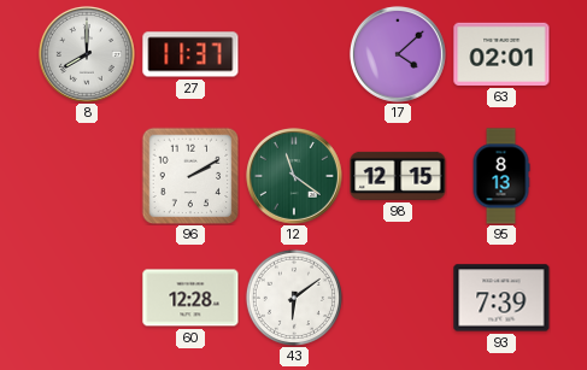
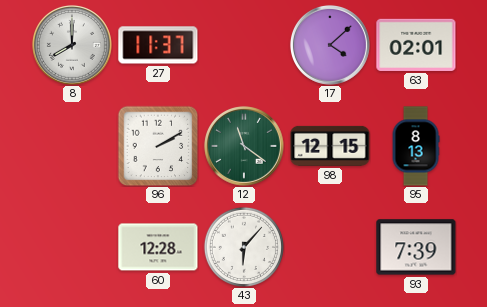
43: 6:09 -> 6:07 (244, 247)
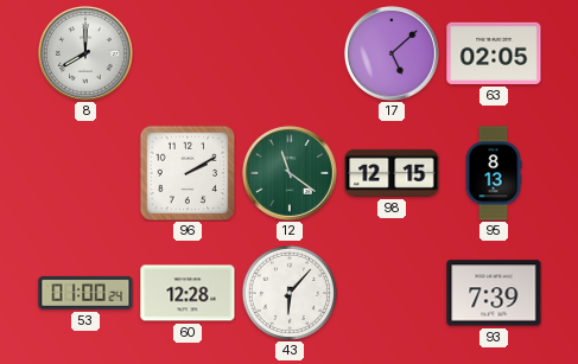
27: 11:37 -> none (158, 45)
17: 4:08 -> 5:08 (392, 53)
63: 02:01 -> 02:05 (494, 53)
53: none -> 01:00 (85, 293)
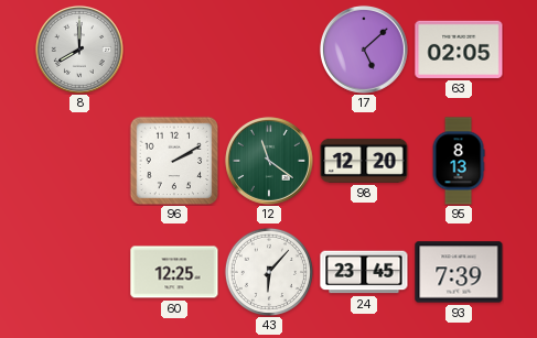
98: 12:15 -> 12:20 (364, 161)
53: 01:00 -> none (85, 293)
60: 12:28 -> 12:25 (174, 272)
24: none -> 23:45 (364, 272)
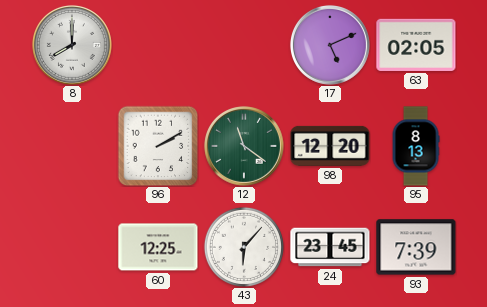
17: 5:08 -> 5:11 (330, 45)
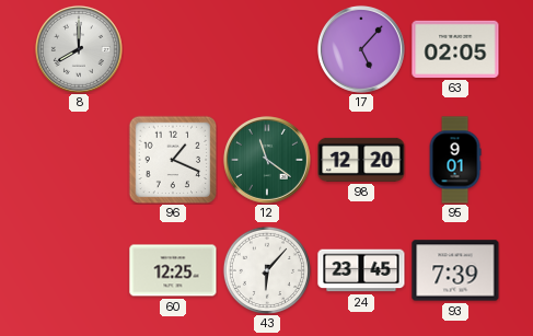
17: 5:11 -> 5:07 (361, 49)
96: 2:10 -> 1:19 (173, 160)
95: 8:13 -> 9:01 (455, 160)
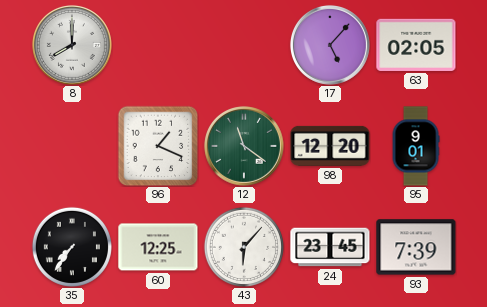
35: none -> 7:36 (72, 247)
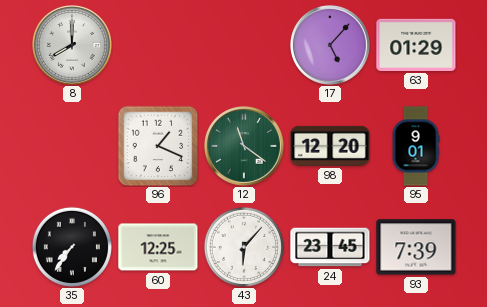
63: 02:05 -> 01:29 (416, 45)
